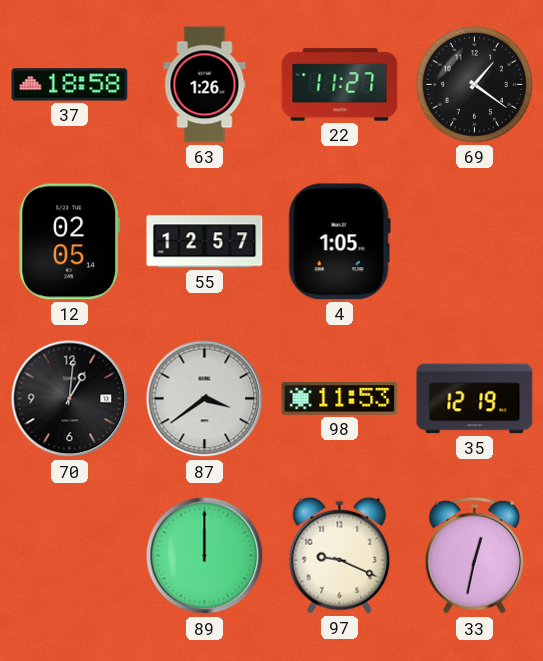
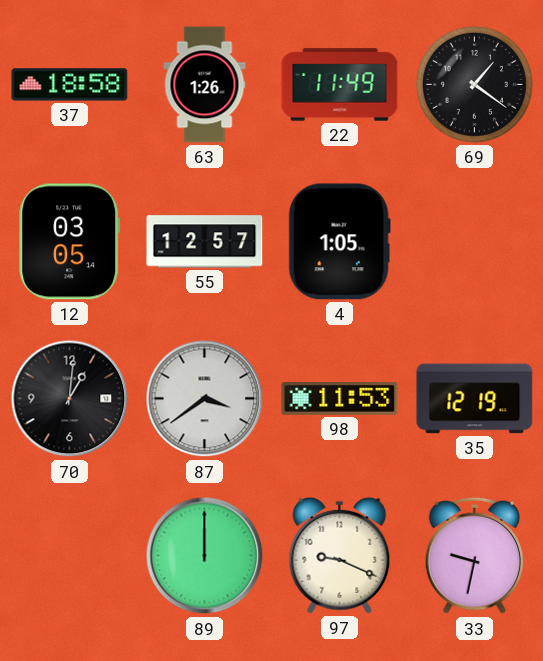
22: 11:27 -> 11:49 (340, 85)
12: 02:05 -> 03:05 (70, 242)
33: 12:32 -> 9:32 (474, 556)
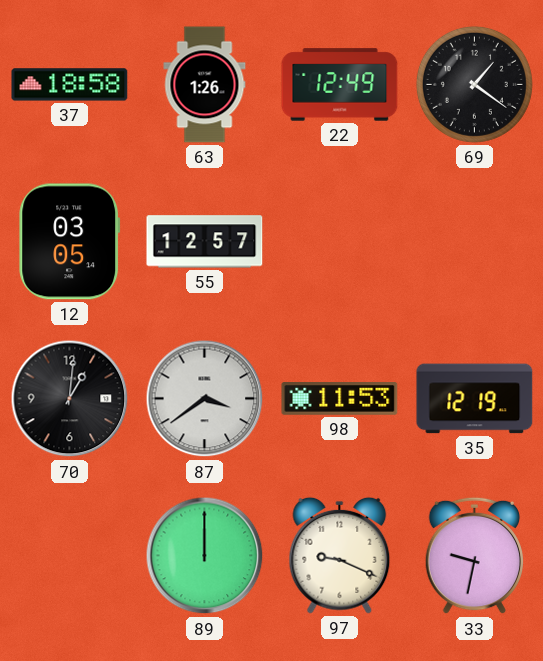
22: 11:49 -> 12:49 (340, 85)
4: 1:05 -> none (339, 242)
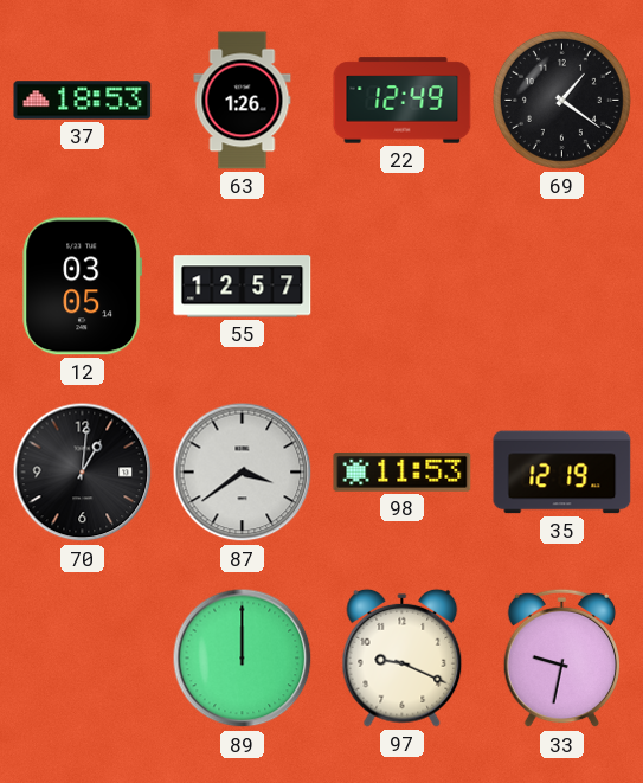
37: 18:58 -> 18:53 (83, 101)
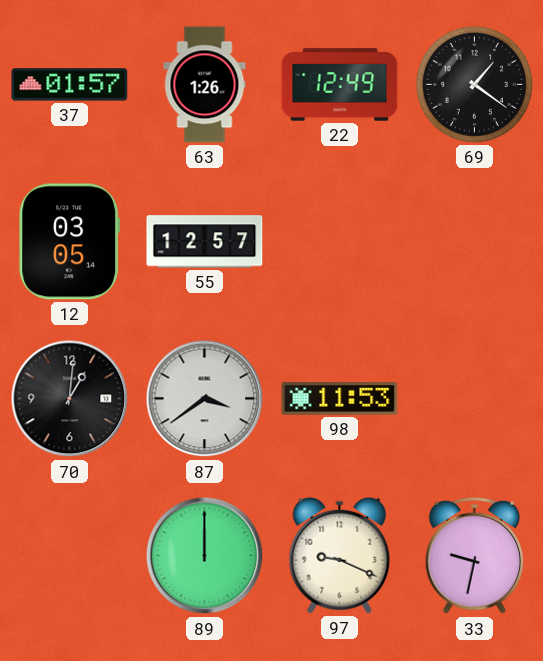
37: 18:53 -> 01:57 (70, 85)
35: 12:19 -> none (562, 473)
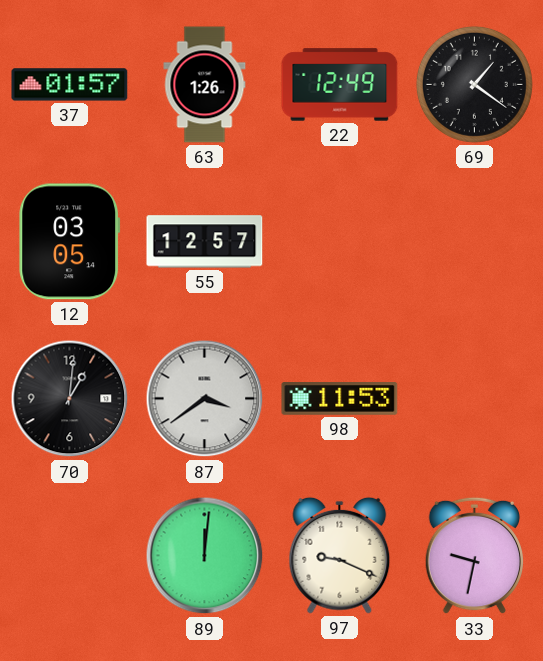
89: 12:00 -> 12:01 (205, 556)
